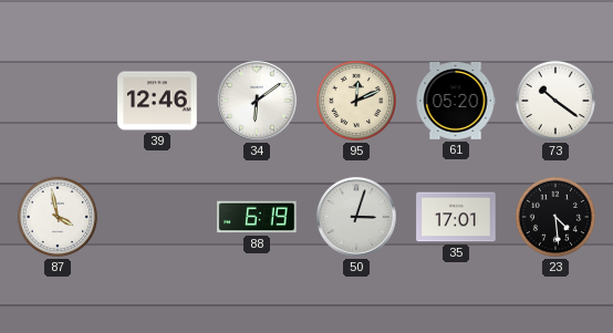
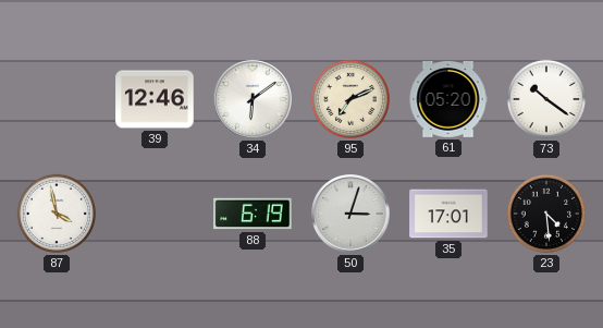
95: 12:11 -> 7:11 (350, 99)
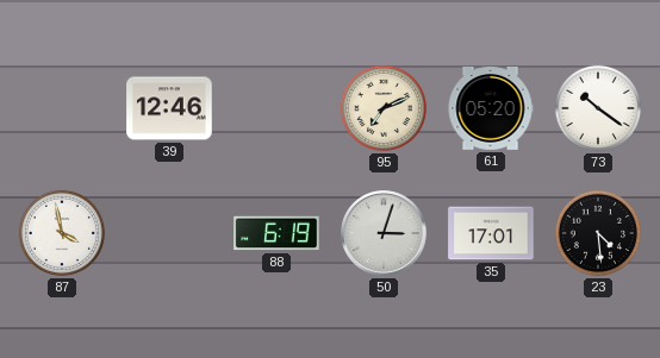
34: 6:09 -> none (253, 99)
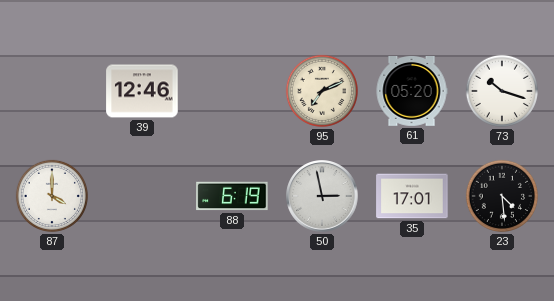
73: 10:21 -> 10:18 (502, 91)
87: 3:58 -> 4:00 (52, 196)
50: 3:03 -> 2:58 (322, 196)
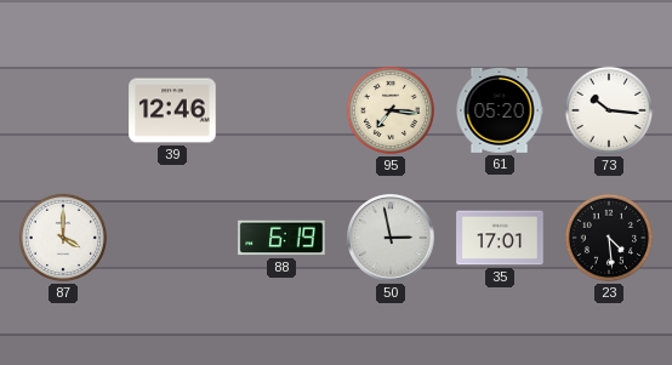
95: 7:11 -> 7:16 (391, 110)
73: 10:18 -> 10:16 (609, 110)
